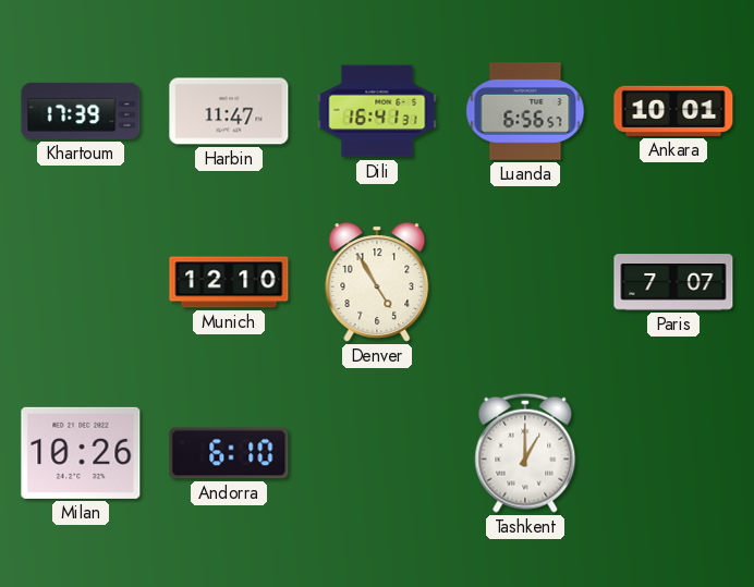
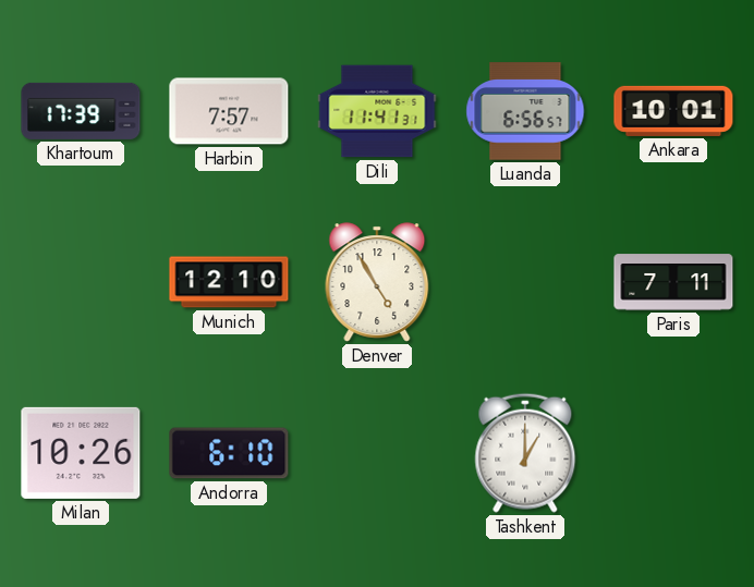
Harbin: 11:47 -> 7:57 (229, 111)
Dili: 16:41 -> 11:41 (377, 111)
Paris: 7:07 -> 7:11 (673, 282)
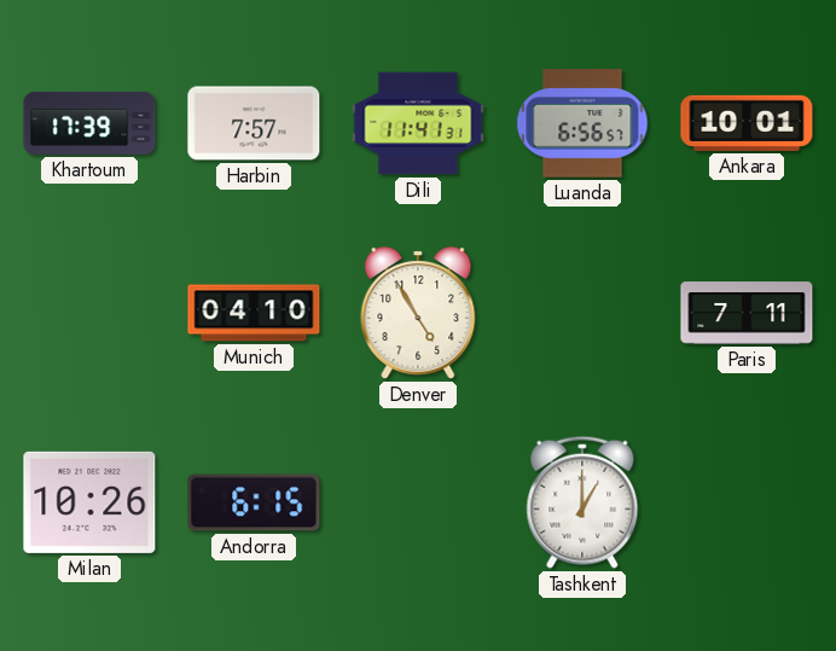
Munich: 12:10 -> 04:10 (254, 313)
Andorra: 6:10 -> 6:15 (254, 502)
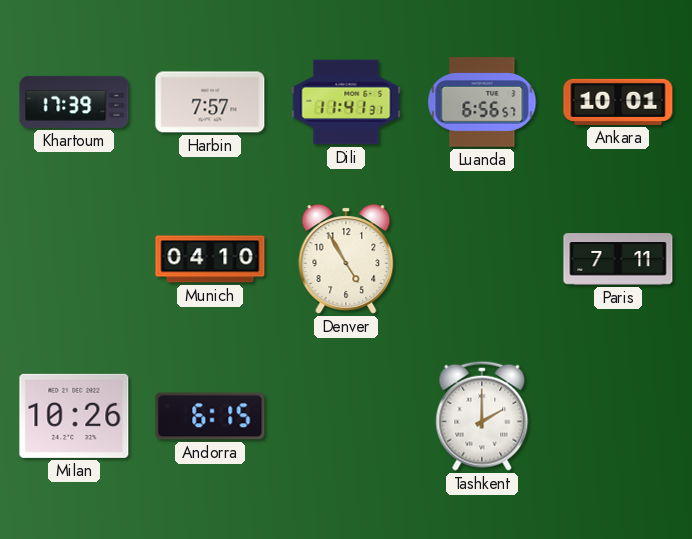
Tashkent: 1:00 -> 2:00 (482, 416)
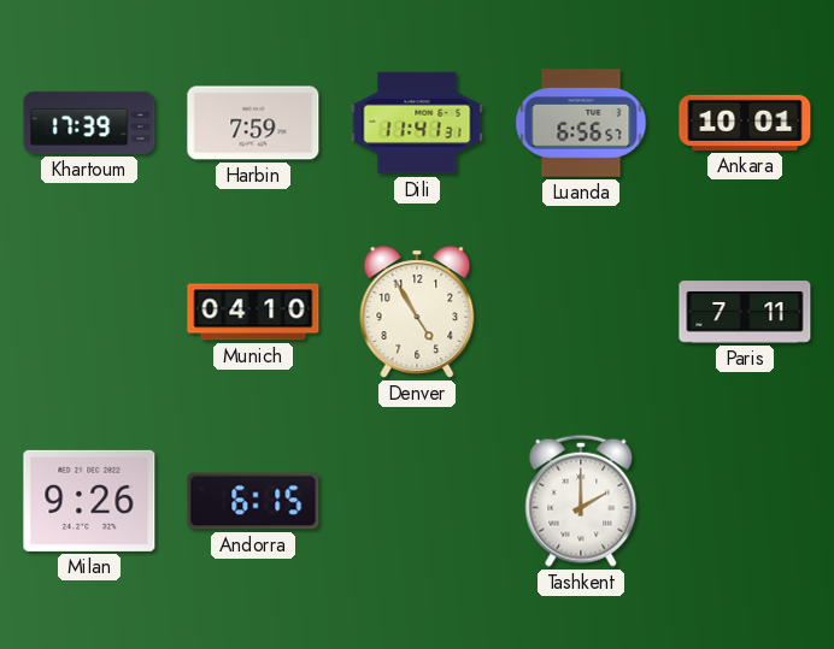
Harbin: 7:57 -> 7:59 (253, 123)
Milan: 10:26 -> 9:26 (89, 501)
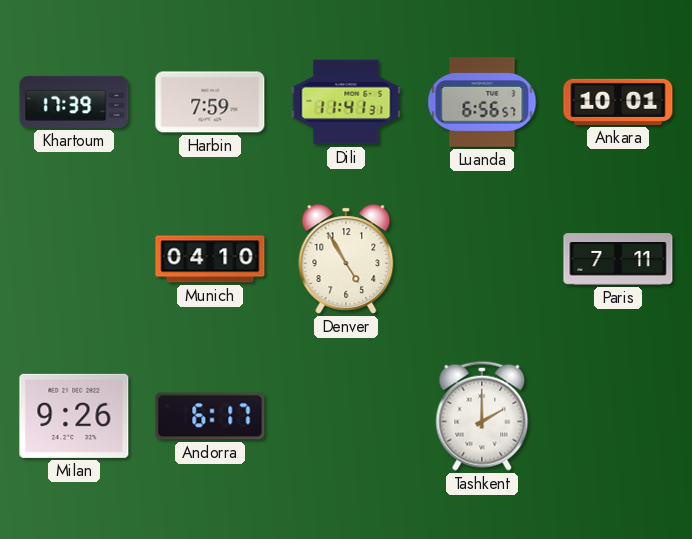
Andorra: 6:15 -> 6:17 (210, 416)
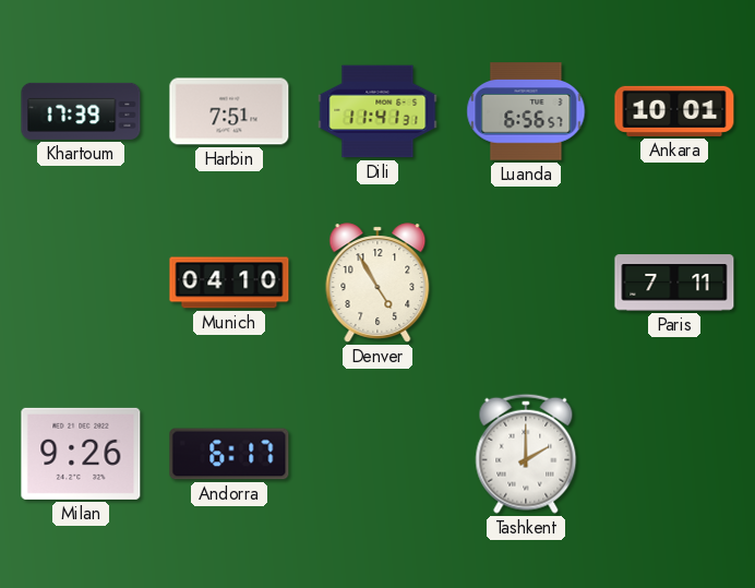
Harbin: 7:59 -> 7:51 (229, 111)
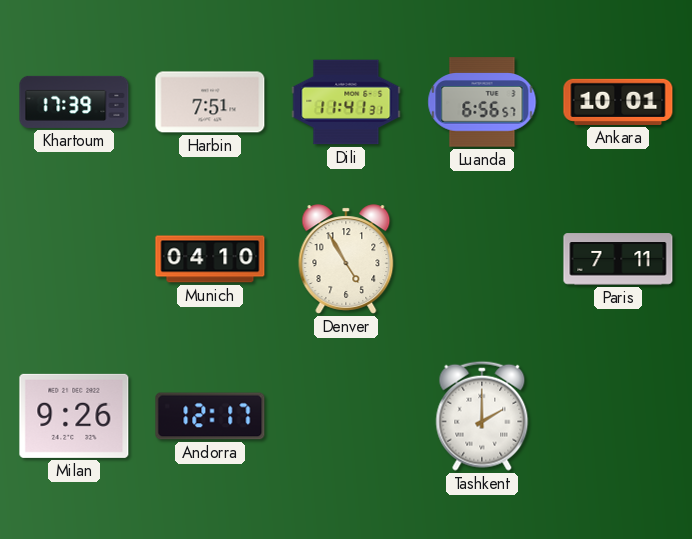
Andorra: 6:17 -> 12:17 (210, 416)
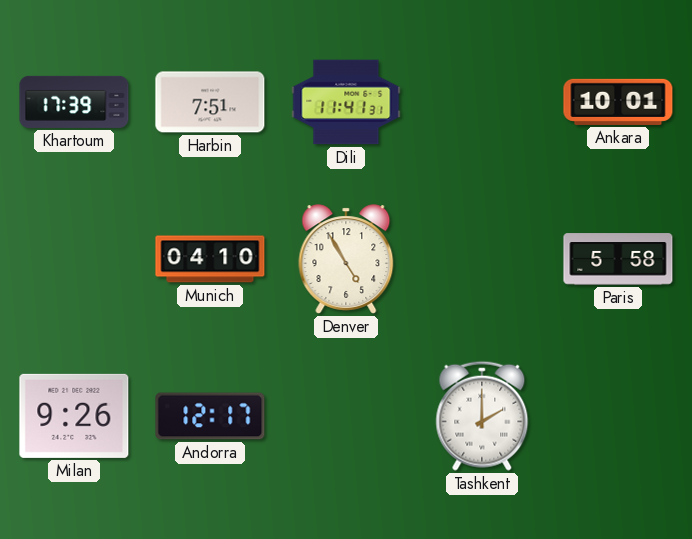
Luanda: 6:56 -> none (482, 102)
Paris: 7:11 -> 5:58 (618, 259)
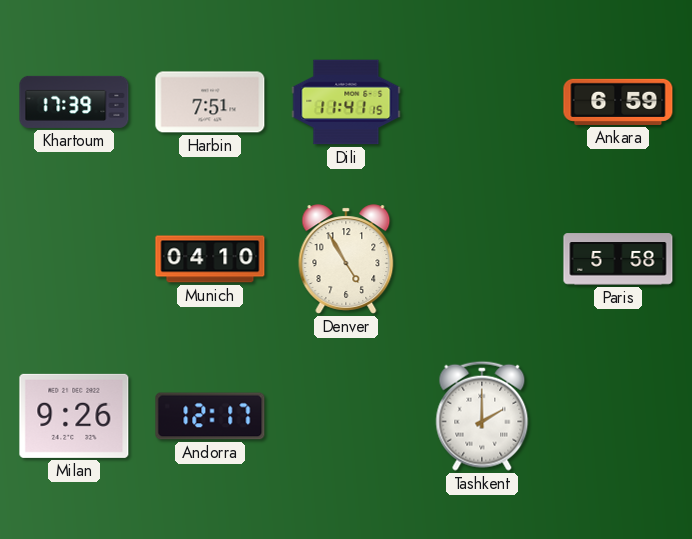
Dili: 11:41:31 -> 11:41:15 (346, 102)
Ankara: 10:01 -> 6:59 (618, 102)
